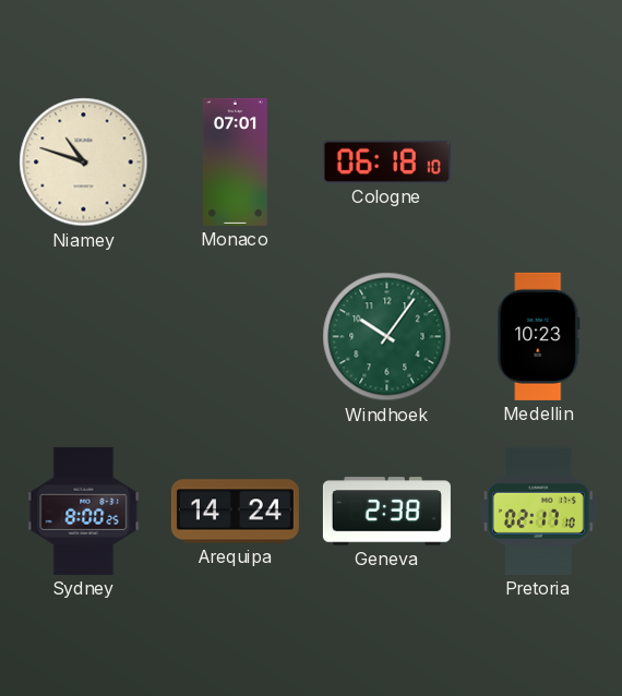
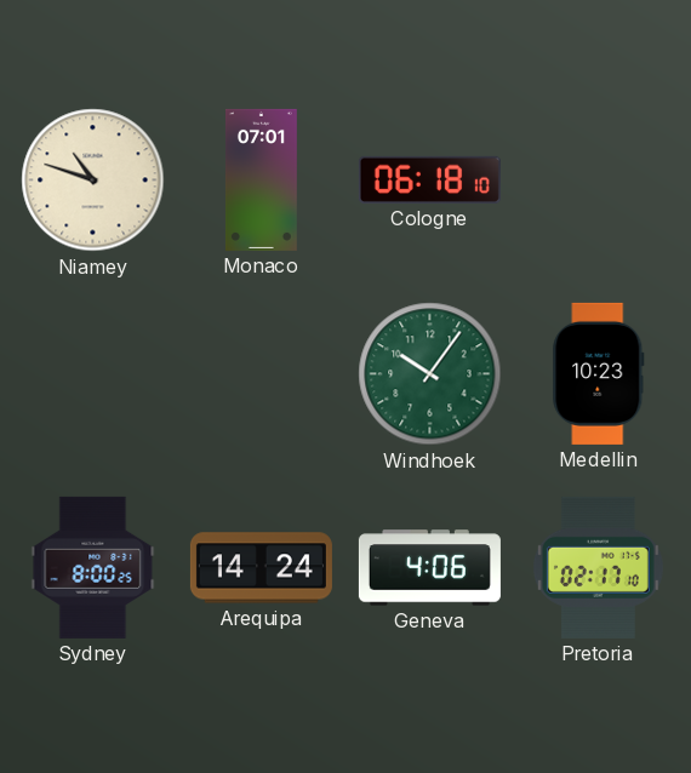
Geneva: 2:38 -> 4:06 (429, 568)
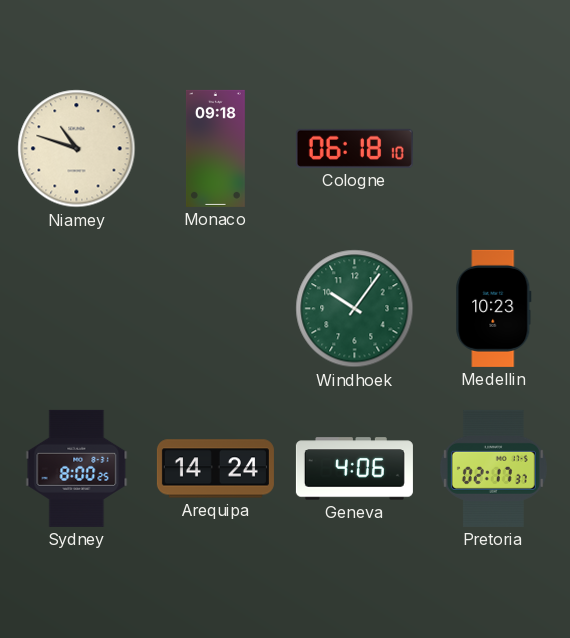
Monaco: 07:01 -> 09:18 (215, 148)
Pretoria: 02:17:10 -> 02:17:37 (493, 468)
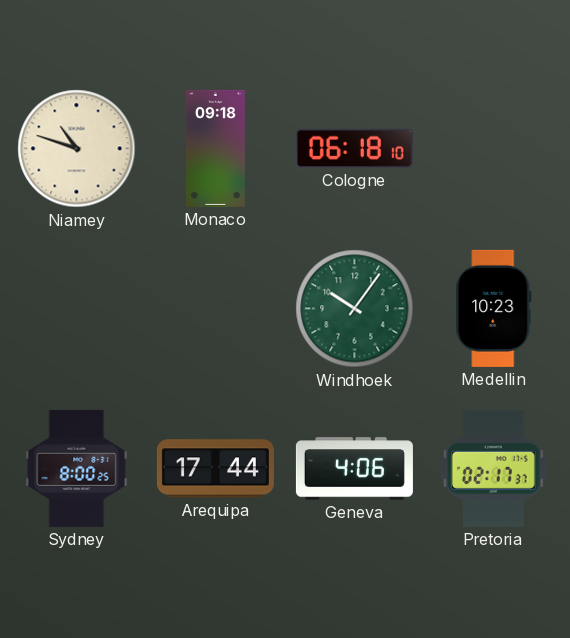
Arequipa: 14:24 -> 17:44 (215, 469)
